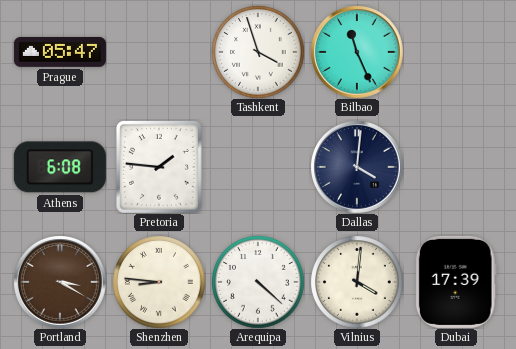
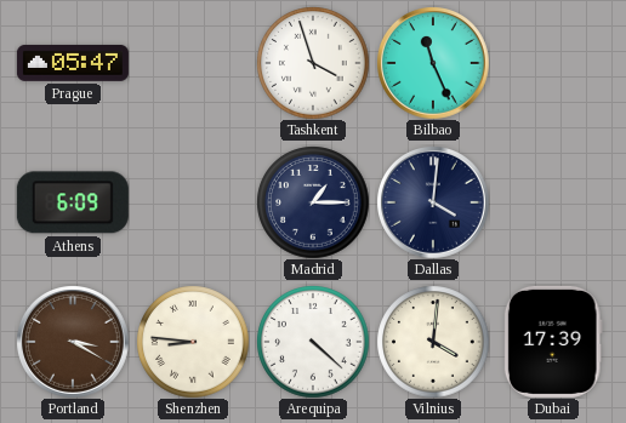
Athens: 6:08 -> 6:09 (73, 202)
Pretoria: 1:46 -> none (159, 167)
Madrid: none -> 1:15 (313, 202)
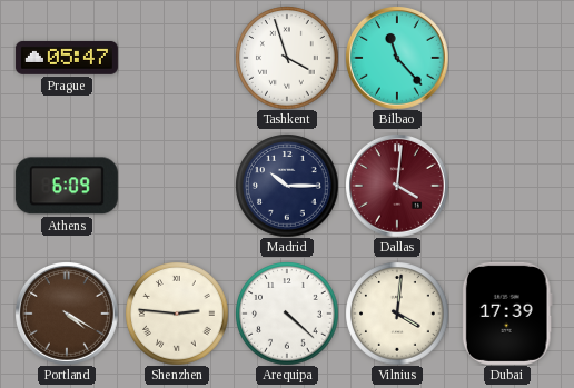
Bilbao: 11:26 -> 11:23 (397, 58)
Madrid: 1:15 -> 10:15 (287, 186)
Dallas dial: navy -> burgundy (397, 186)
Portland: 3:20 -> 4:20 (67, 314)
Shenzhen: 8:46 -> 2:46 (177, 314)
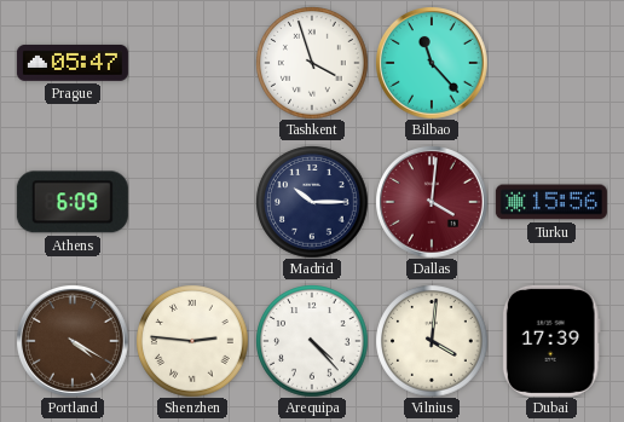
Turku: none -> 15:56 (551, 202)
Arequipa: 4:22 -> 4:23 (312, 341)
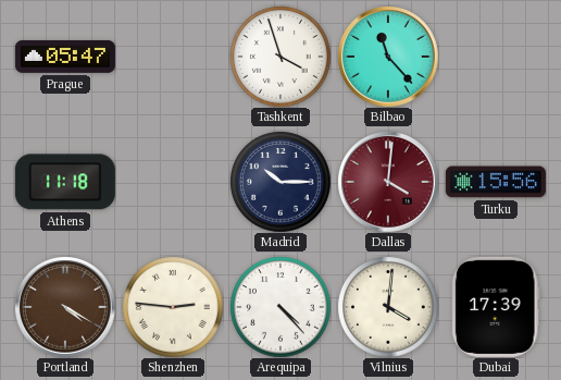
Athens: 6:09 -> 11:18 (65, 182)
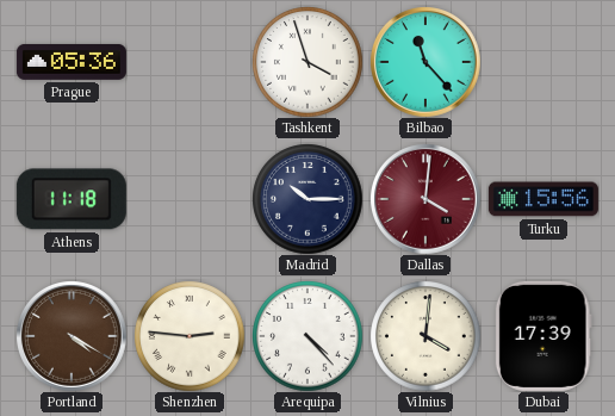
Prague: 05:47 -> 05:36 (72, 62)
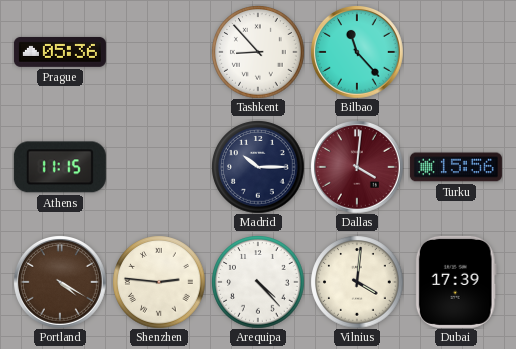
Tashkent: 3:57 -> 8:53 (258, 52)
Athens: 11:18 -> 11:15 (60, 167)
